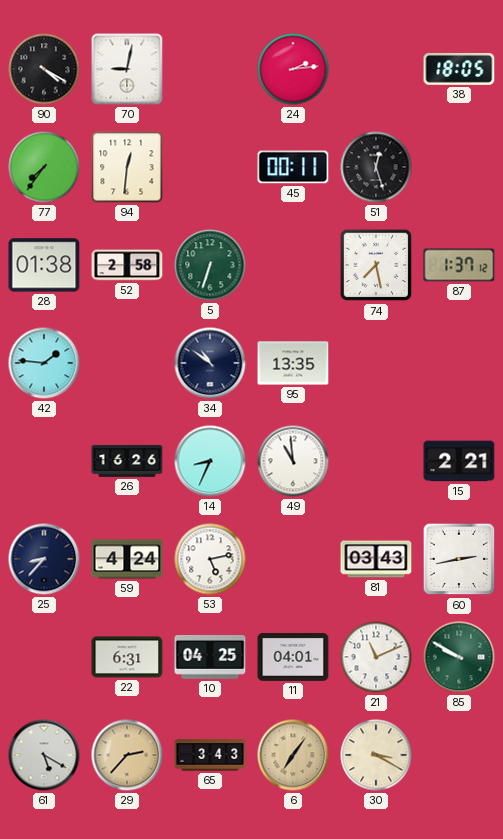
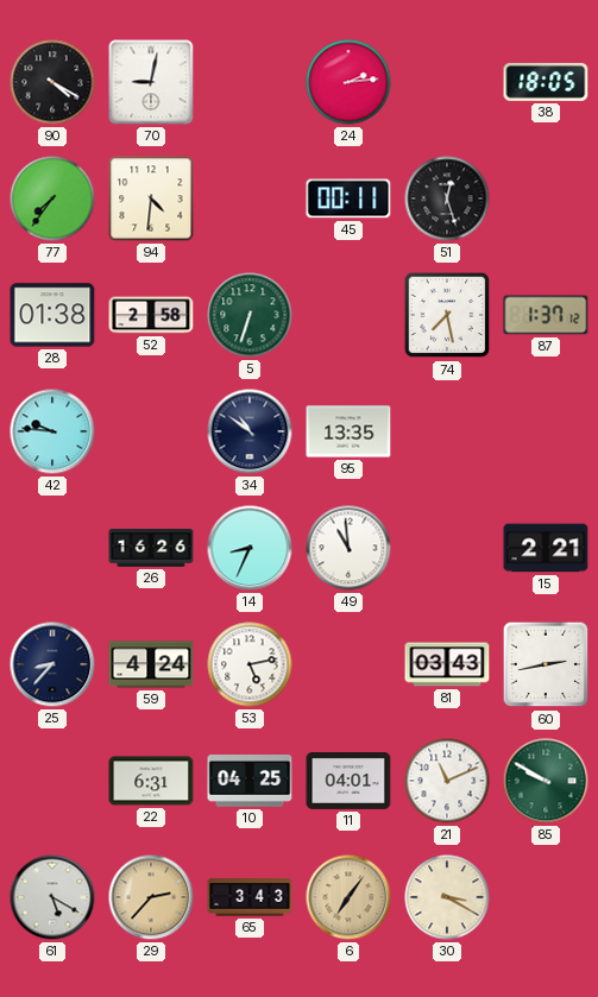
94: 12:31 -> 4:31 (151, 198)
42: 1:46 -> 9:46 (52, 431)
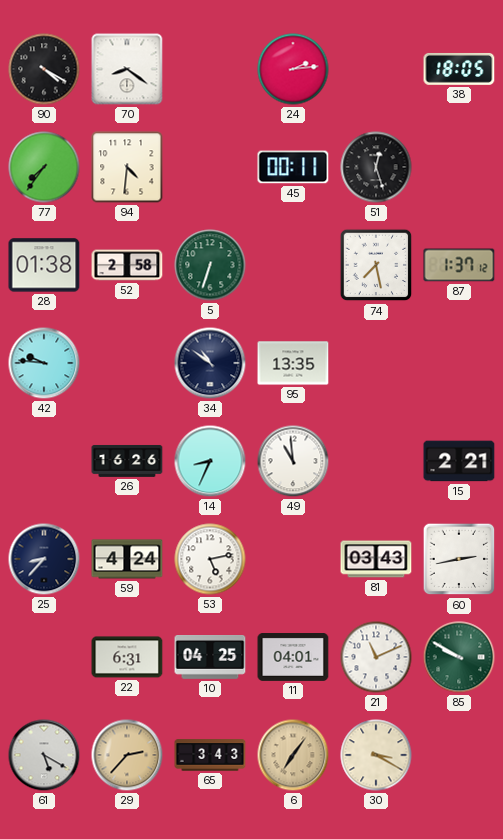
70: 9:02 -> 8:21 (127, 69)
